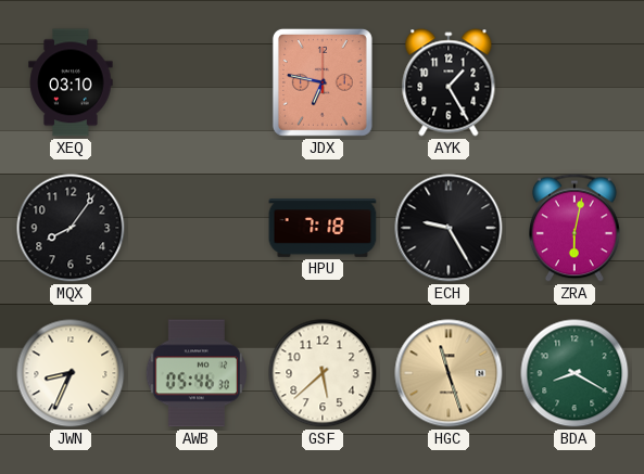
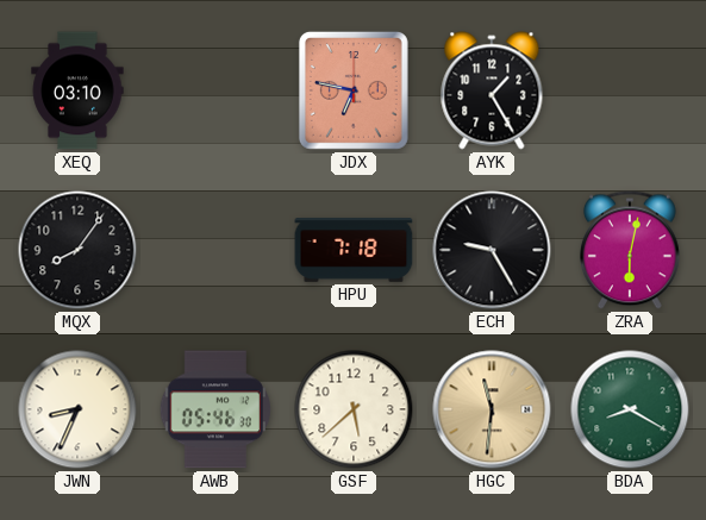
HGC: 11:27 -> 11:31 (492, 409)
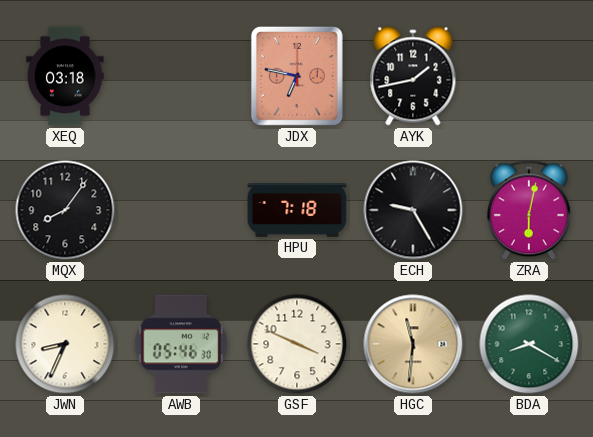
XEQ: 03:10 -> 03:18 (65, 76)
AYK: 1:25 -> 1:43 (413, 76)
GSF: 5:38 -> 3:49 (297, 344)
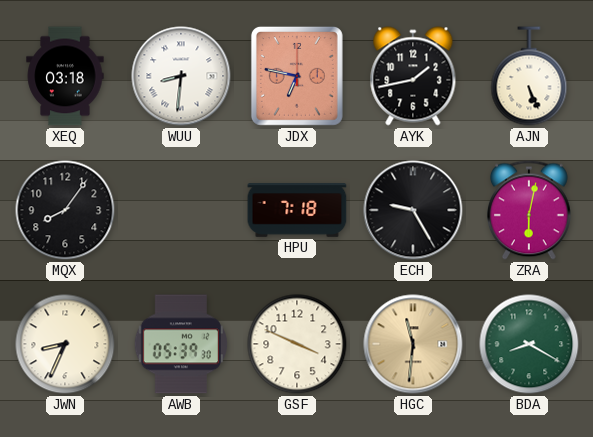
WUU: none -> 8:31 (181, 76)
AJN: none -> 5:26 (529, 76)
AWB: 05:46 -> 05:39 (181, 344)
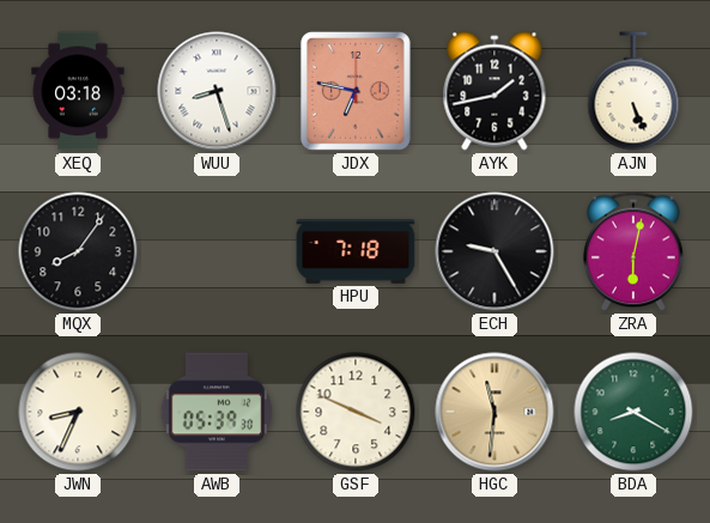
WUU: 8:31 -> 8:27 (217, 91)
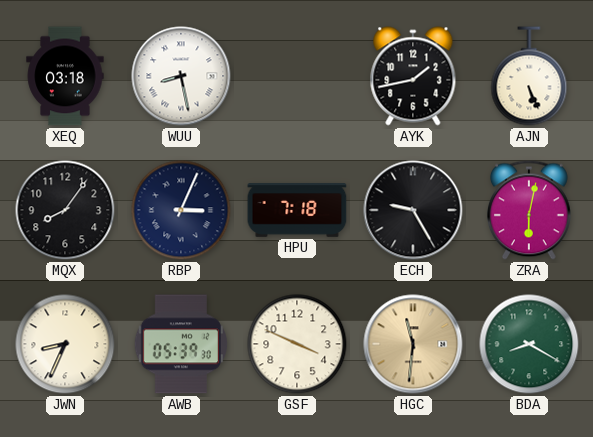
WUU: 8:27 -> 8:28 (181, 76)
JDX: 6:47 -> none (356, 91)
RBP: none -> 3:04 (181, 210)
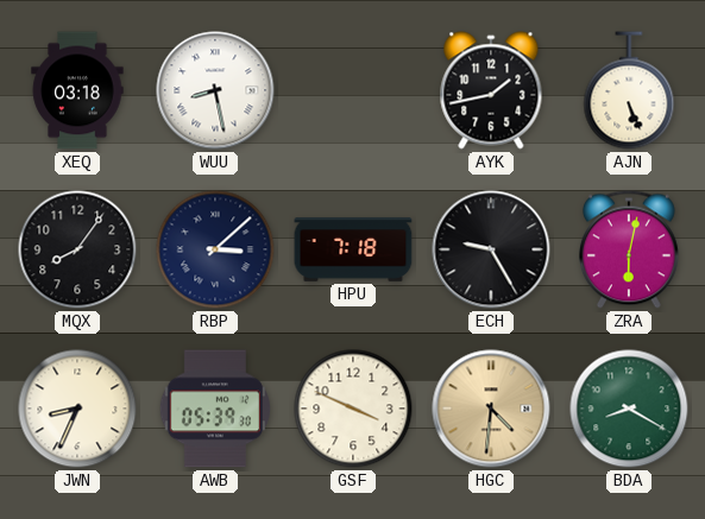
RBP: 3:04 -> 3:08 (215, 249)
HGC: 11:31 -> 4:31 (491, 409)
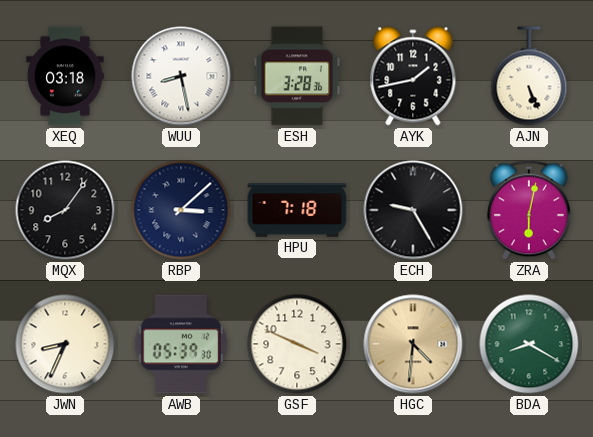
ESH: none -> 3:28 (297, 76)
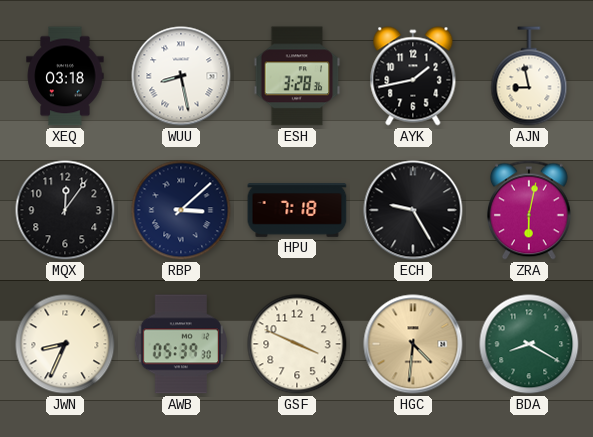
AJN: 5:26 -> 8:58 (529, 76)
MQX: 8:06 -> 12:06 (65, 210)
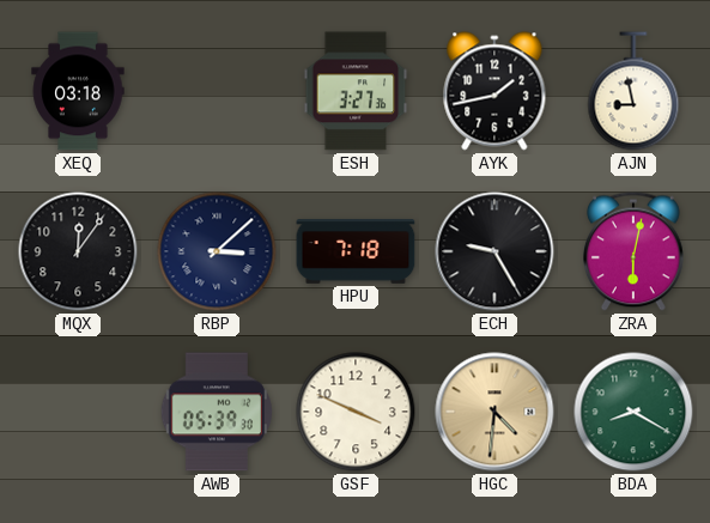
WUU: 8:28 -> none (181, 76)
ESH: 3:28 -> 3:27 (356, 91)
JWN: 8:34 -> none (65, 344)
